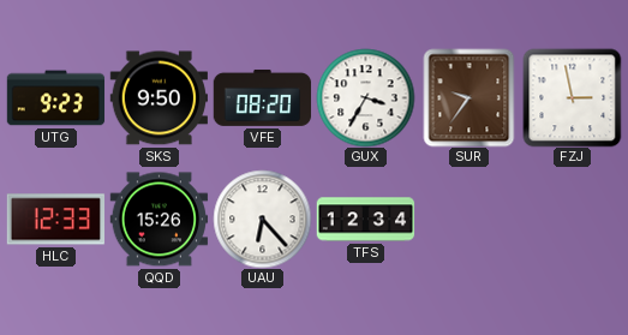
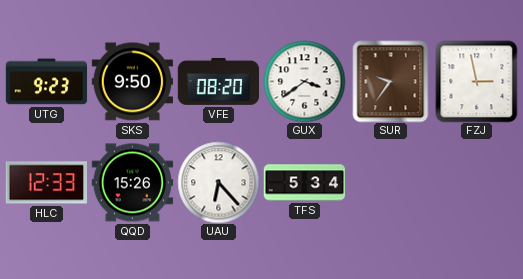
GUX: 3:35 -> 3:39 (304, 81)
TFS: 12:34 -> 5:34 (304, 183)
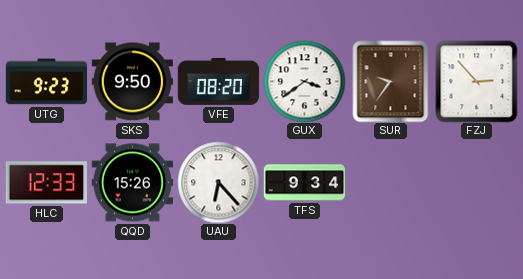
FZJ: 2:58 -> 2:53 (476, 81)
TFS: 5:34 -> 9:34 (304, 183)
